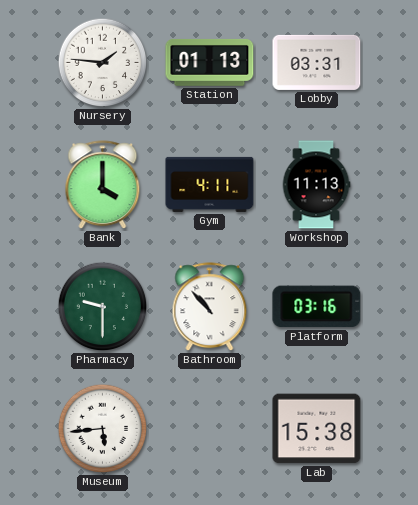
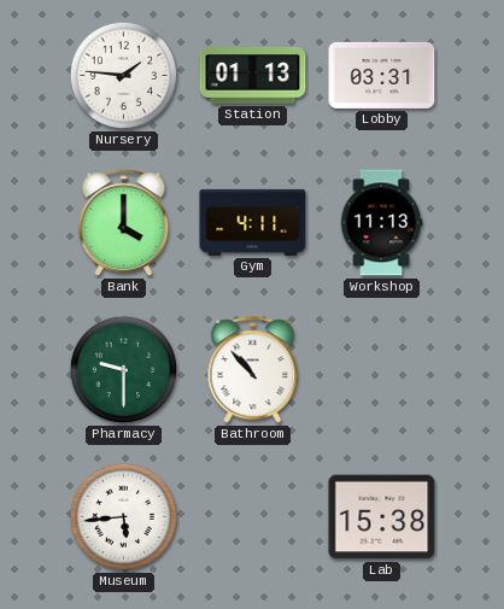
Platform: 03:16 -> none (317, 307)
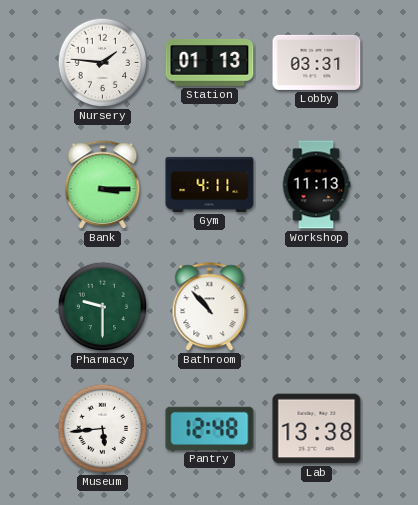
Bank: 4:00 -> 3:15 (103, 185)
Pantry: none -> 12:48 (210, 428)
Lab: 15:38 -> 13:38 (317, 429)
